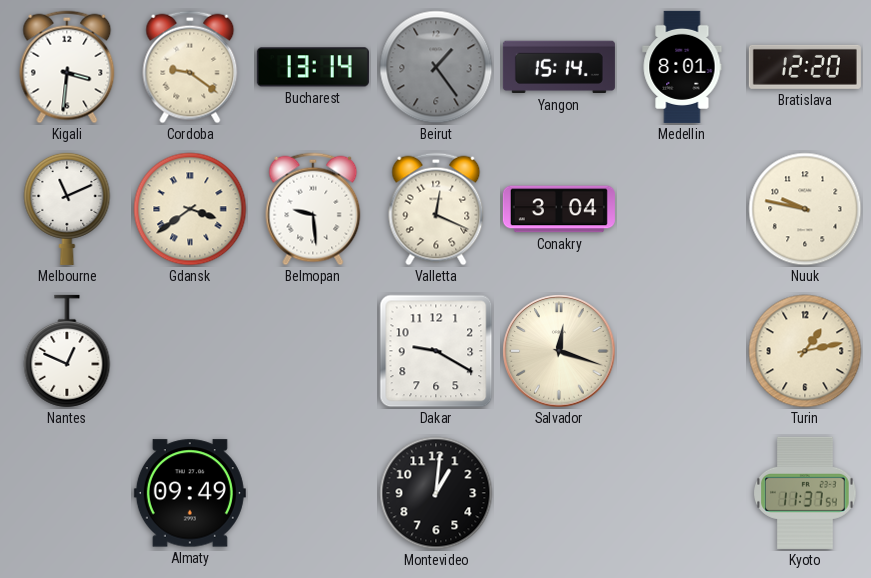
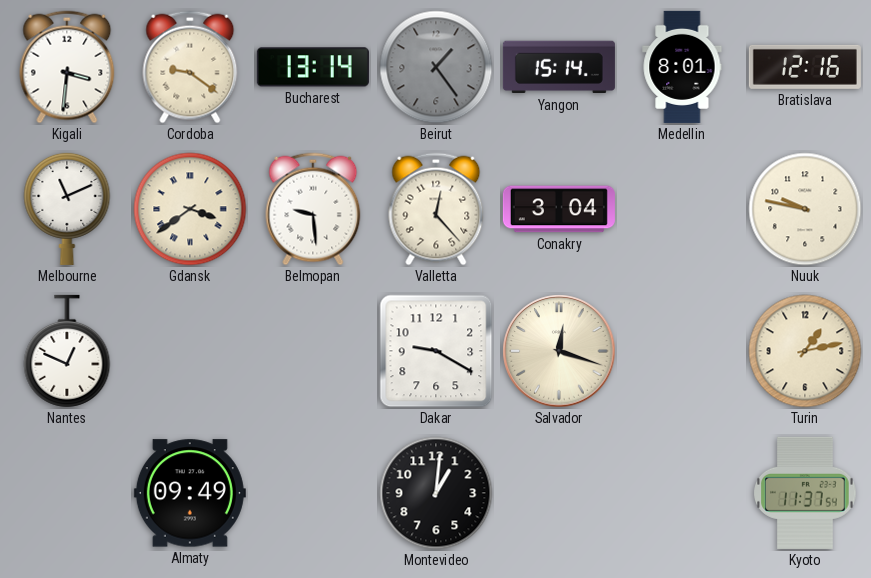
Bratislava: 12:20 -> 12:16 (805, 67)
Valletta: 12:19 -> 12:23 (436, 209)
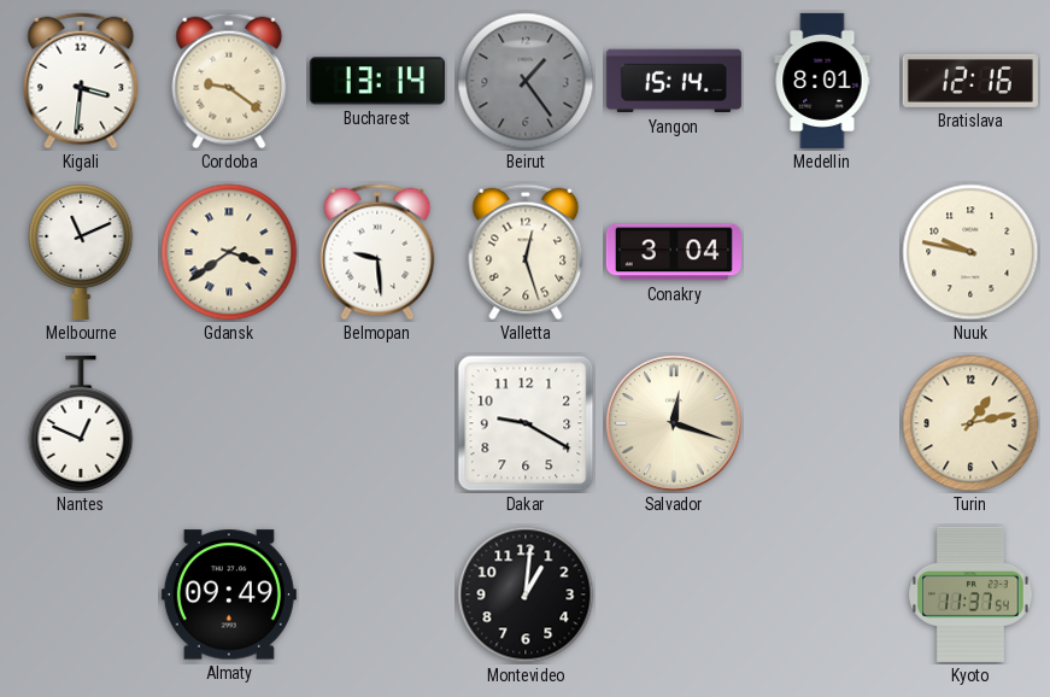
Valletta: 12:23 -> 12:27 (526, 252)
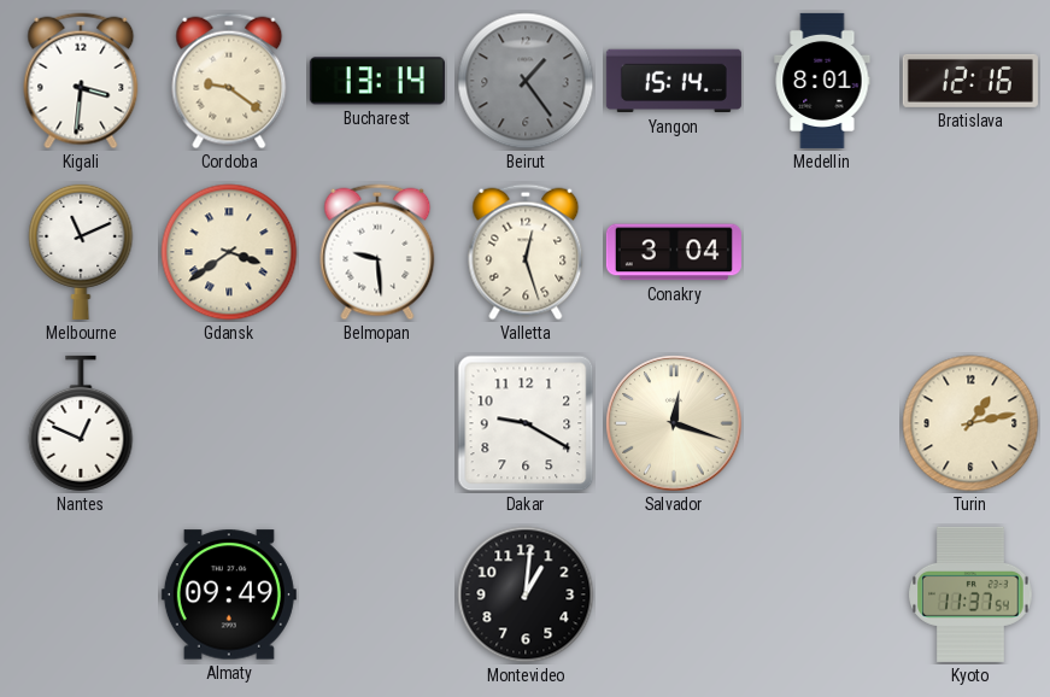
Nuuk: 9:47 -> none (970, 252)
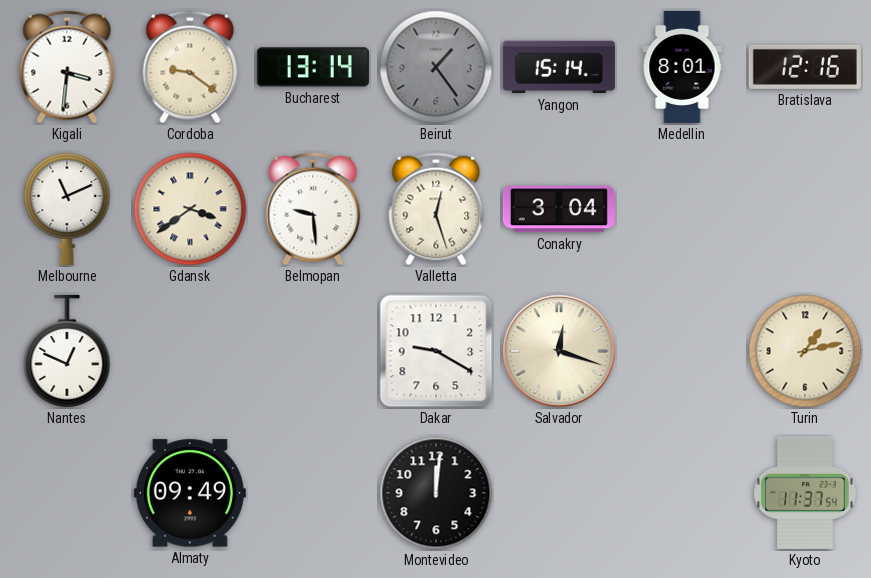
Montevideo: 1:01 -> 12:01 (436, 493)
